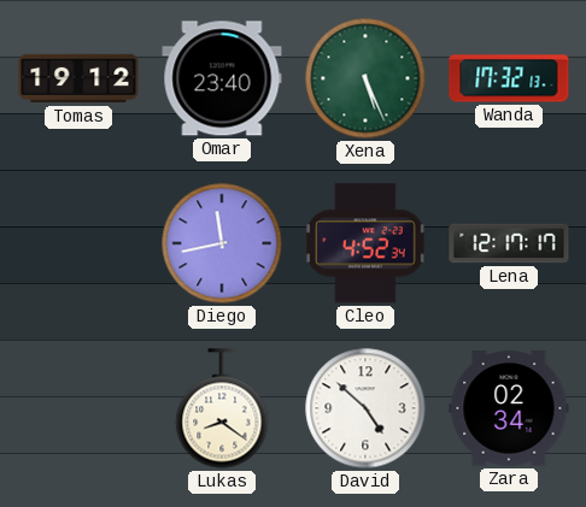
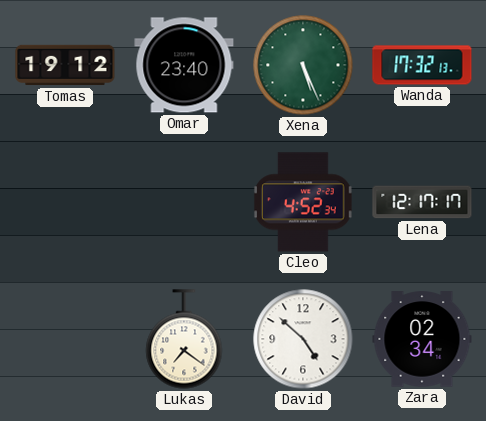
Diego: 11:43 -> none (222, 243)
Lukas: 8:21 -> 7:21 (184, 339)
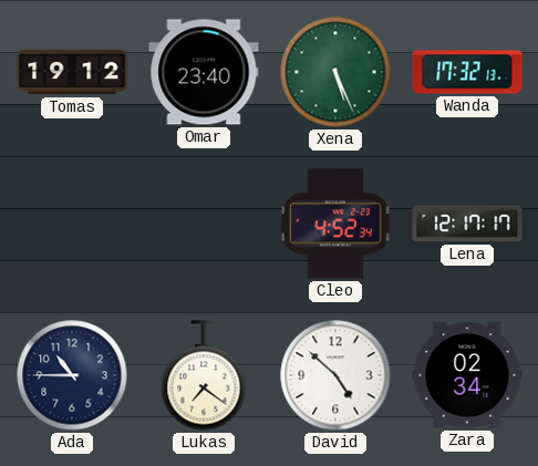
Ada: none -> 10:45 (72, 375)
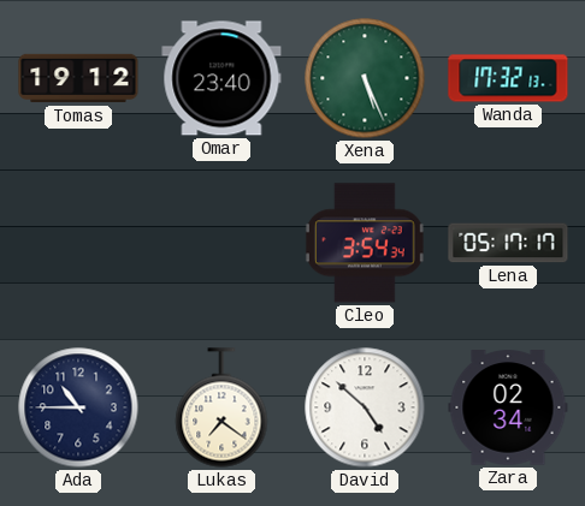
Cleo: 4:52 -> 3:54 (366, 243)
Lena: 12:17 -> 05:17 (508, 243)
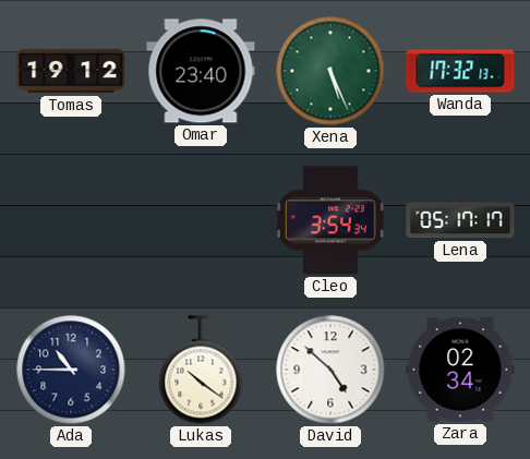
Lukas: 7:21 -> 10:21 (201, 370)
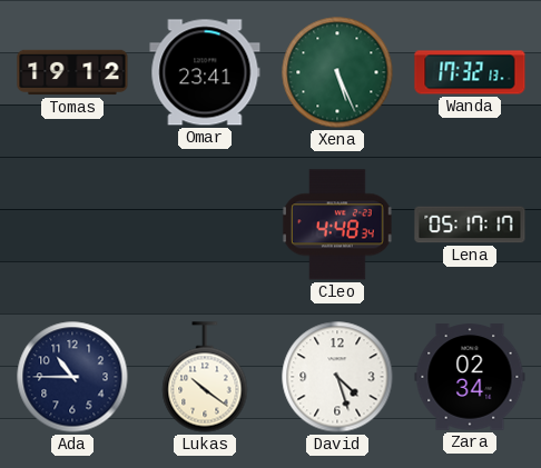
Omar: 23:40 -> 23:41 (205, 72)
Cleo: 3:54 -> 4:48 (338, 225)
David: 4:52 -> 4:27 (337, 377)
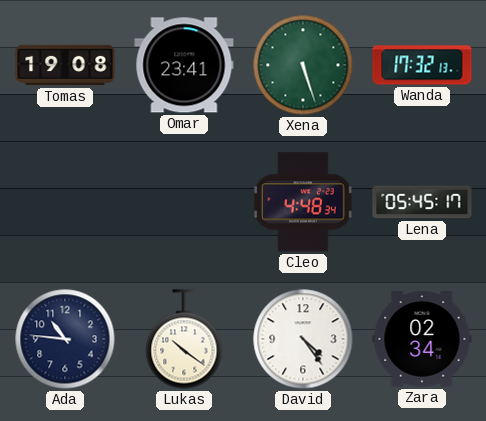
Tomas: 19:12 -> 19:08 (65, 65)
Xena: 5:26 -> 5:27 (303, 65)
Lena: 05:17 -> 05:45 (422, 202)
Ada: 10:45 -> 10:46 (65, 339)
David: 4:27 -> 4:24 (303, 339)
